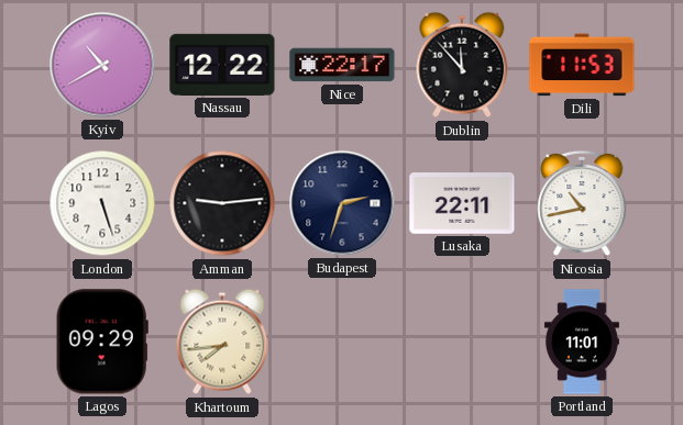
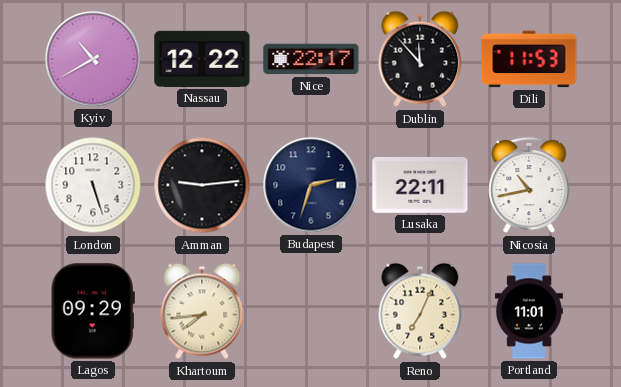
Reno: none -> 7:04 (420, 311)
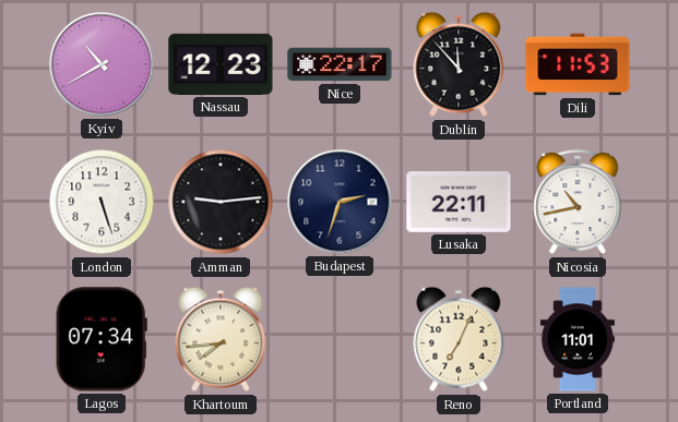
Nassau: 12:22 -> 12:23 (221, 64)
Lagos: 09:29 -> 07:34 (102, 339)
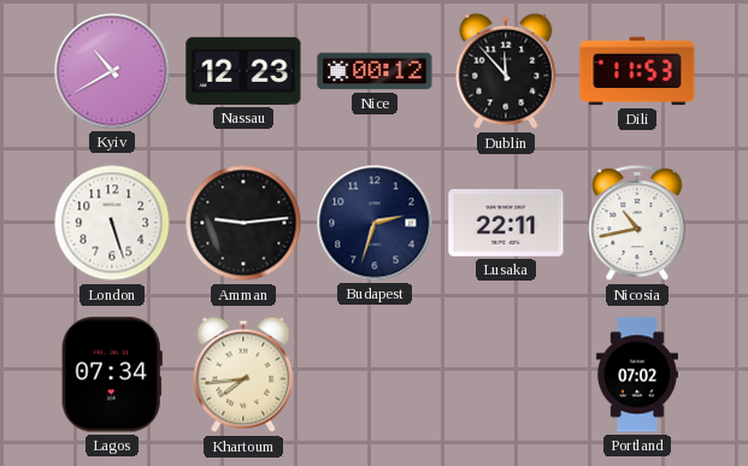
Nice: 22:17 -> 00:12 (375, 71)
Reno: 7:04 -> none (459, 339)
Portland: 11:01 -> 07:02 (637, 374)
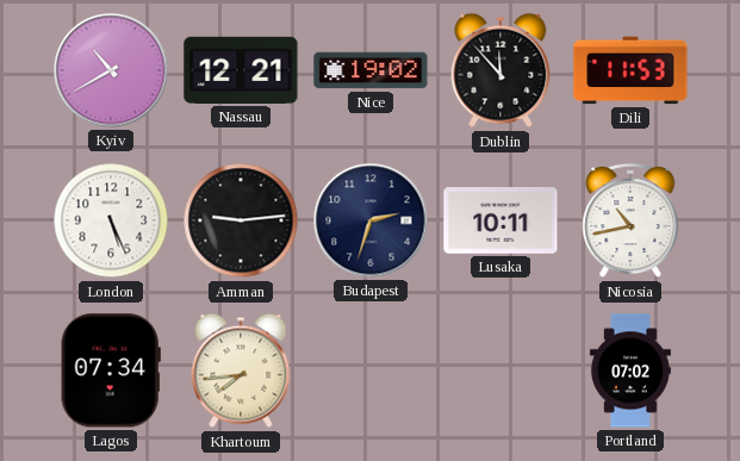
Nassau: 12:23 -> 12:21 (241, 70)
Nice: 00:12 -> 19:02 (371, 70)
London: 5:27 -> 5:26 (111, 220)
Lusaka: 22:11 -> 10:11 (500, 220)
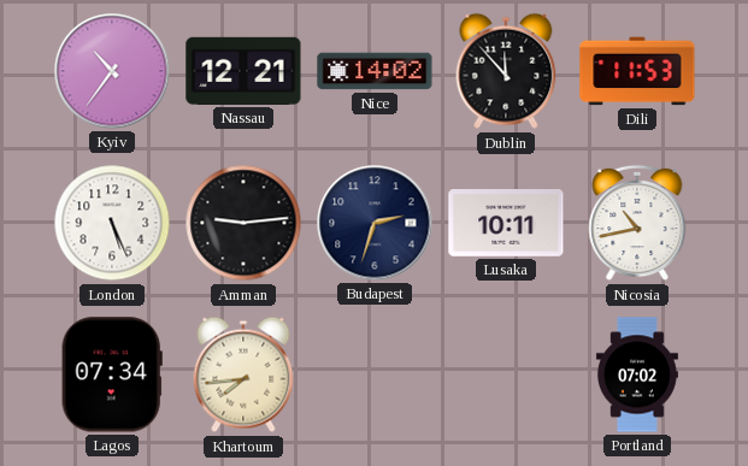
Kyiv: 10:40 -> 10:36 (112, 71)
Nice: 19:02 -> 14:02 (375, 71)
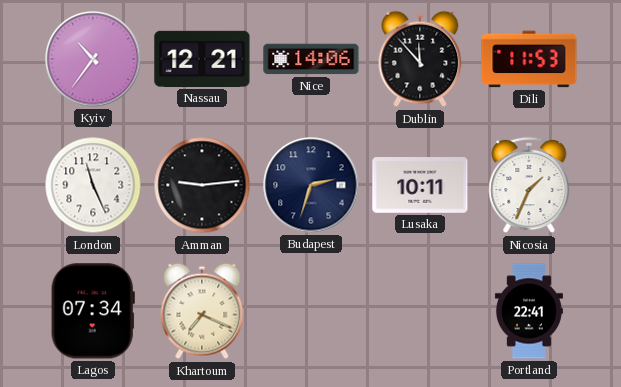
Nice: 14:02 -> 14:06 (311, 59)
London: 5:26 -> 11:26 (93, 185)
Nicosia: 10:43 -> 1:34 (529, 185)
Khartoum: 7:44 -> 7:19 (202, 311)
Portland: 07:02 -> 22:41 (529, 311)
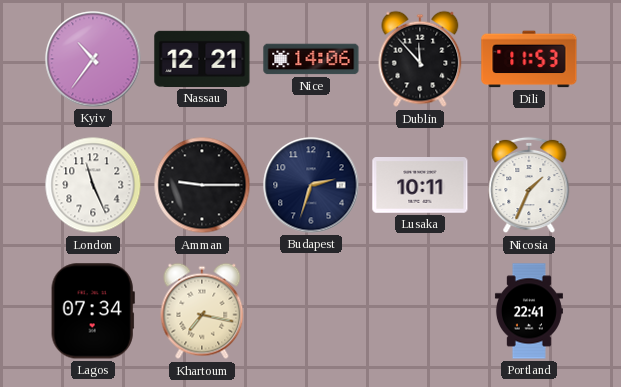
Amman: 9:14 -> 9:15 (202, 185)
Khartoum: 7:19 -> 7:17 (202, 311)
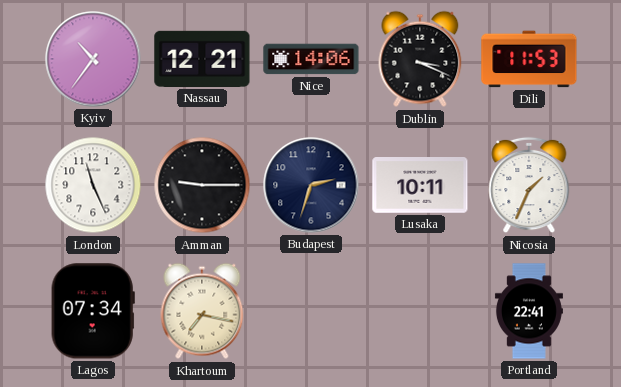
Dublin: 11:53 -> 3:19 (420, 59)
